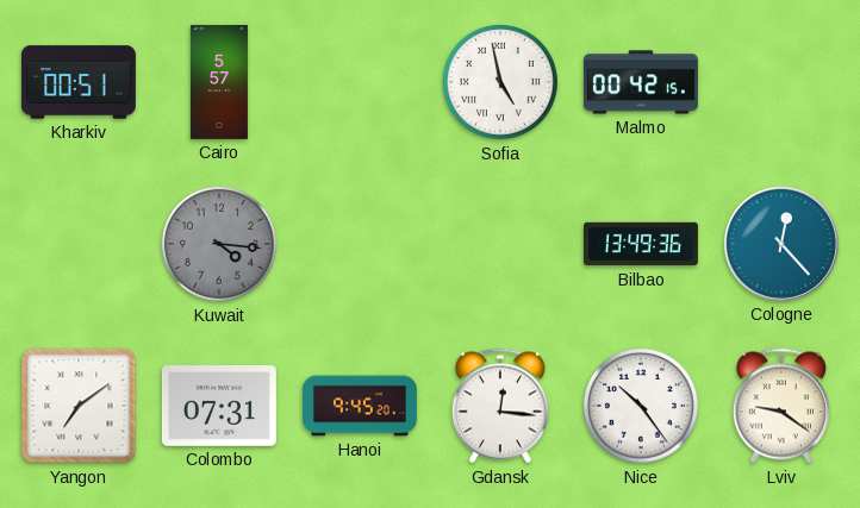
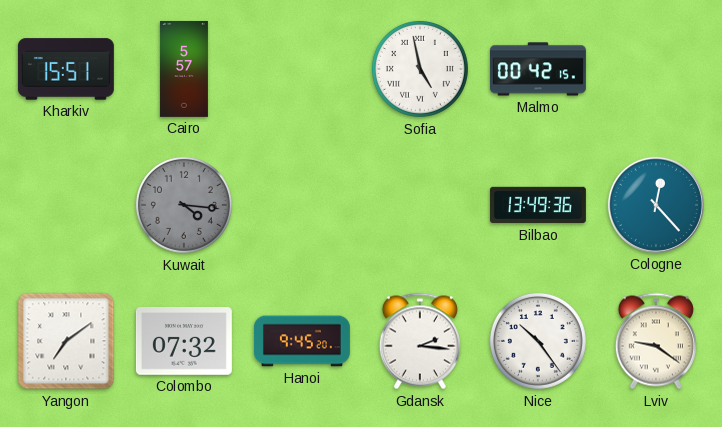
Kharkiv: 00:51 -> 15:51 (66, 69)
Colombo: 07:31 -> 07:32 (184, 342)
Gdansk: 12:16 -> 2:16 (420, 341)
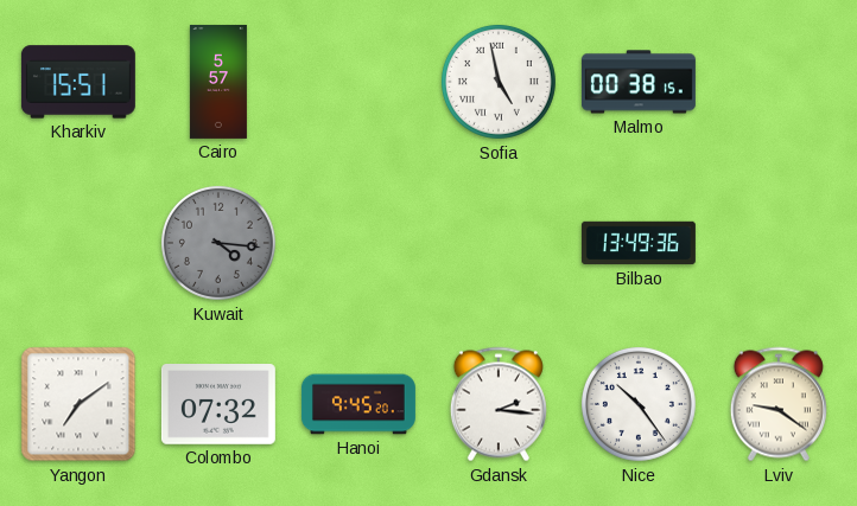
Malmo: 00:42 -> 00:38 (639, 82)
Cologne: 12:23 -> none (656, 205)
